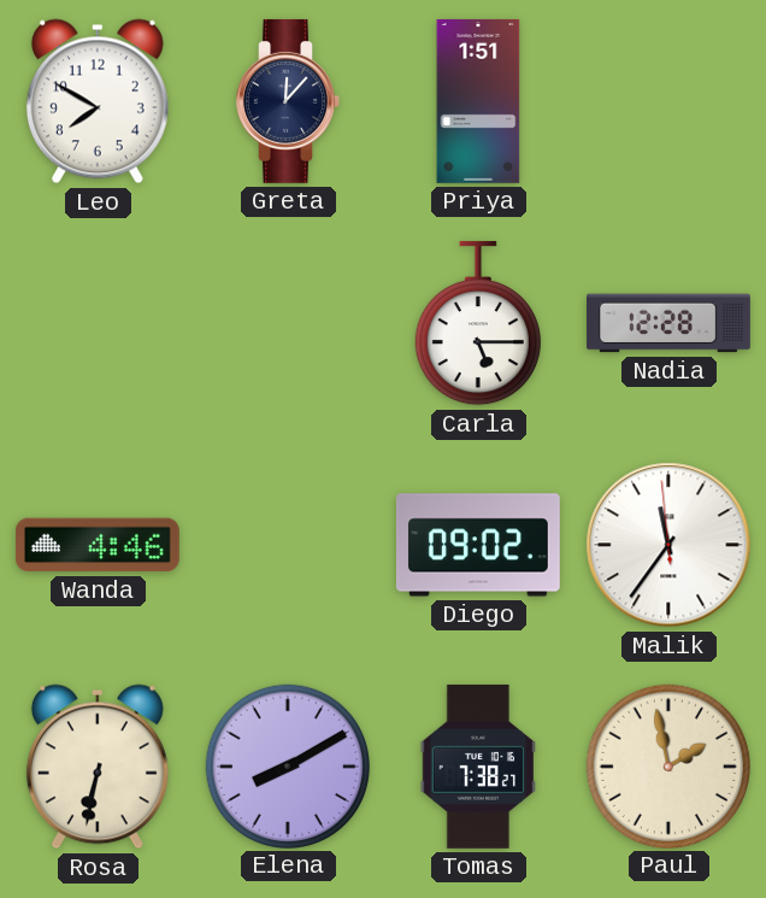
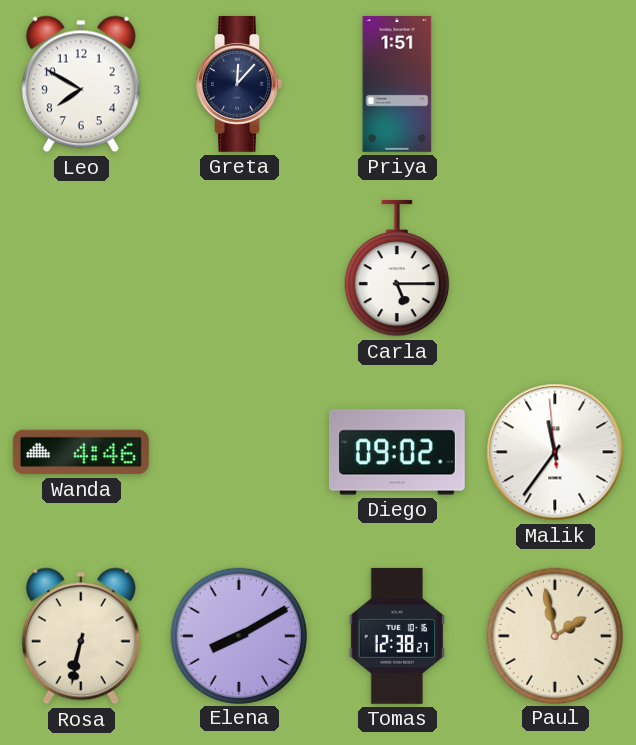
Nadia: 12:28 -> none (670, 323)
Tomas: 7:38 -> 12:38 (397, 636)
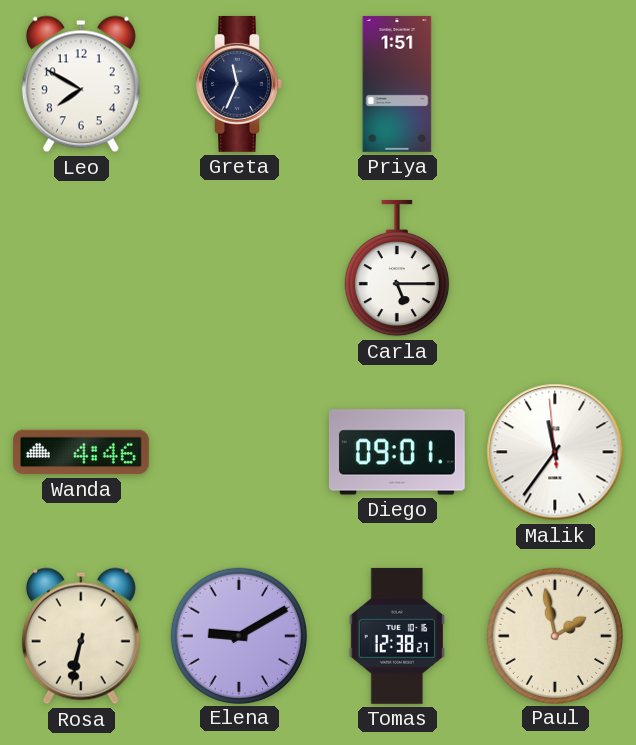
Greta: 12:07 -> 11:34 (239, 84)
Diego: 09:02 -> 09:01 (397, 452)
Elena: 8:10 -> 9:10 (238, 635)
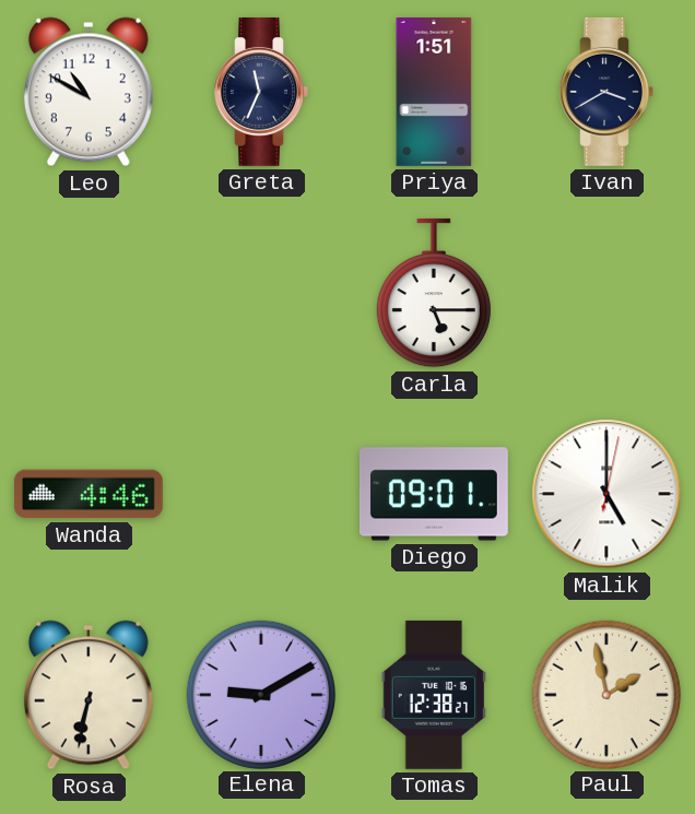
Leo: 7:50 -> 10:50 (89, 92)
Ivan: none -> 3:40 (606, 92)
Malik: 11:35 -> 5:00 (606, 494)
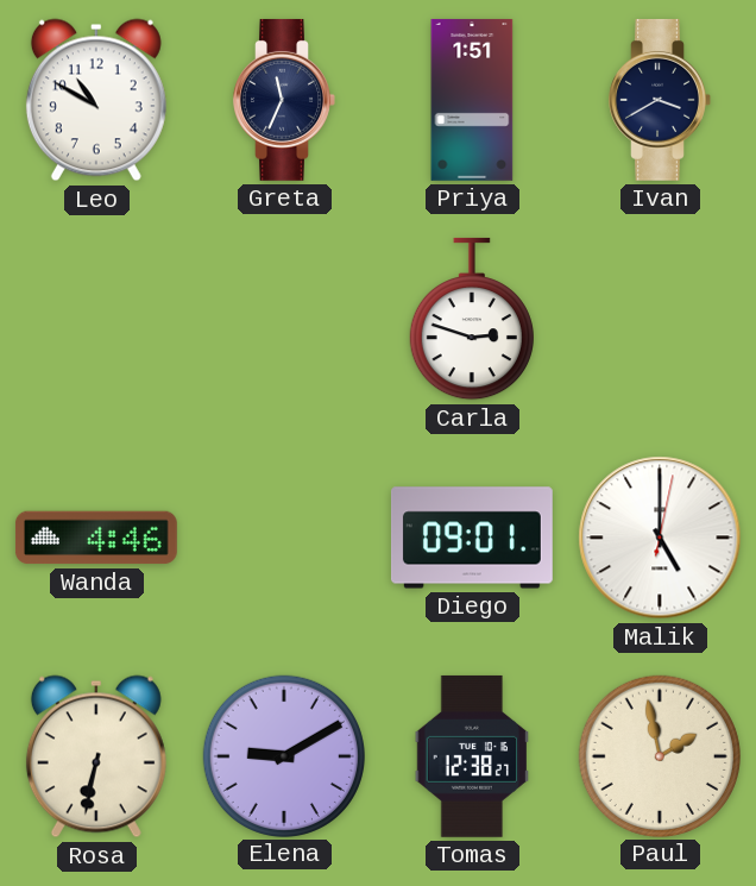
Carla: 5:15 -> 2:48 (472, 319)
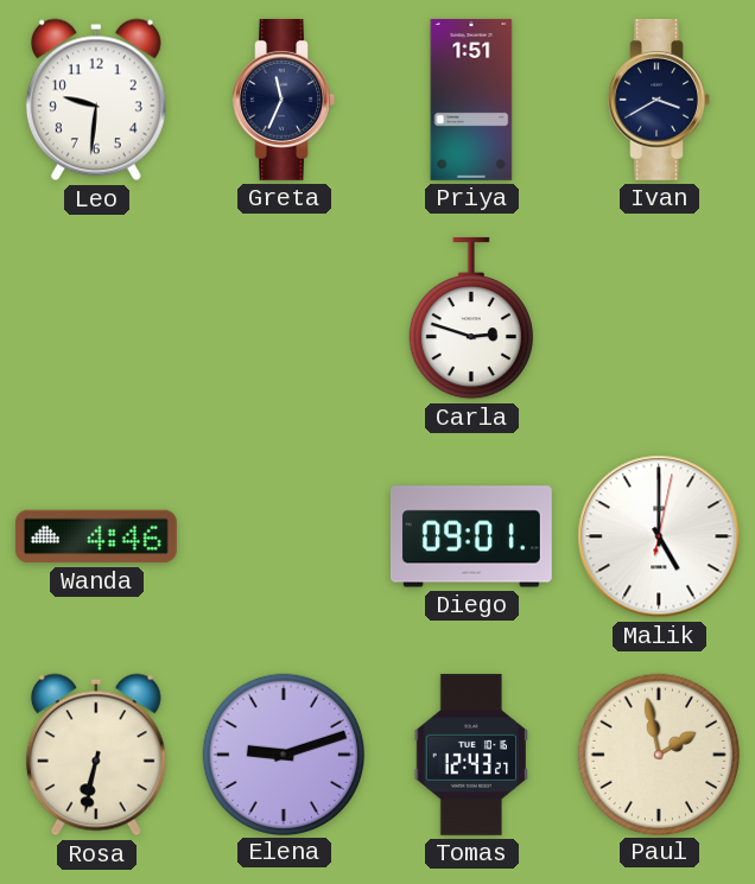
Leo: 10:50 -> 9:31 (96, 100)
Elena: 9:10 -> 9:12 (283, 753)
Tomas: 12:38 -> 12:43 (471, 755)
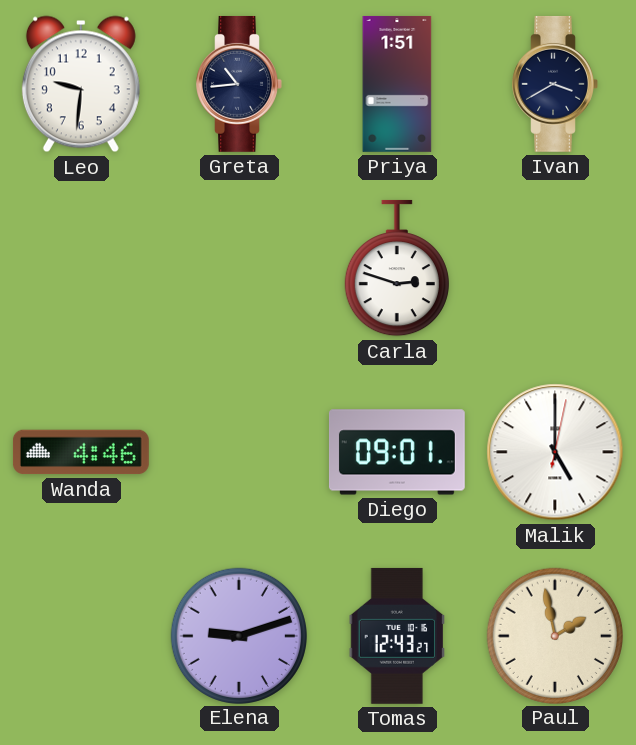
Greta: 11:34 -> 10:44 (239, 84)
Rosa: 6:32 -> none (96, 755)
